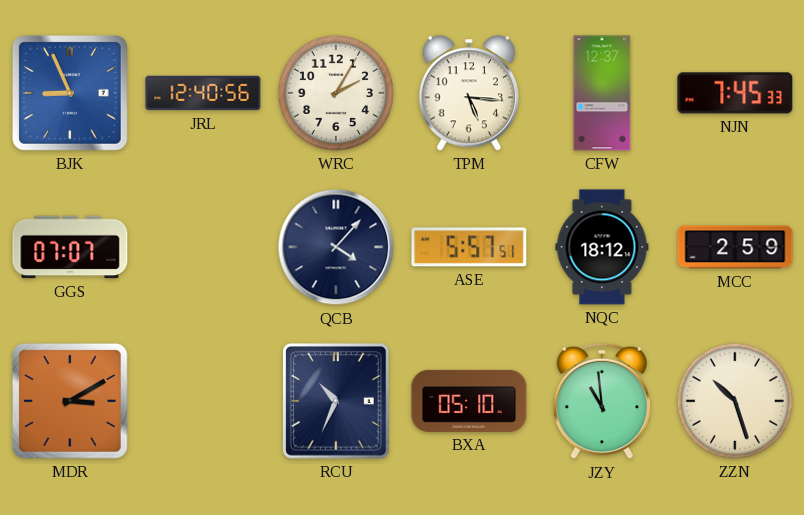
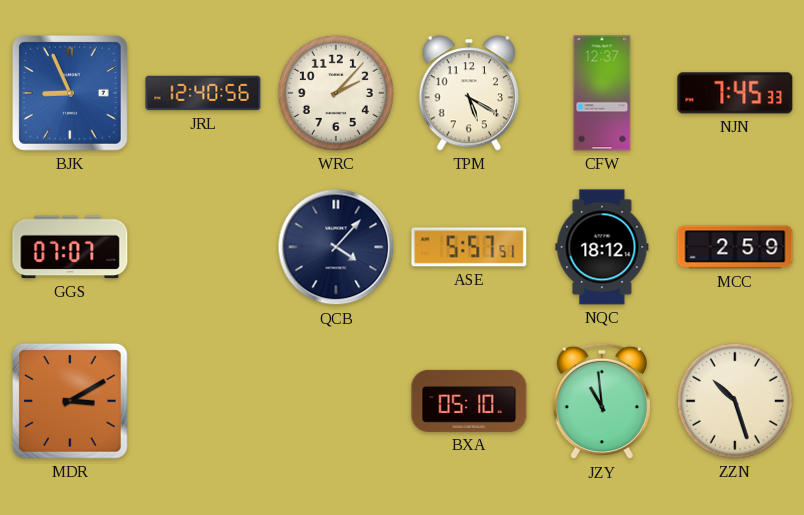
WRC: 2:05 -> 2:07 (336, 93)
TPM: 5:16 -> 5:20 (469, 93)
RCU: 10:34 -> none (337, 402)
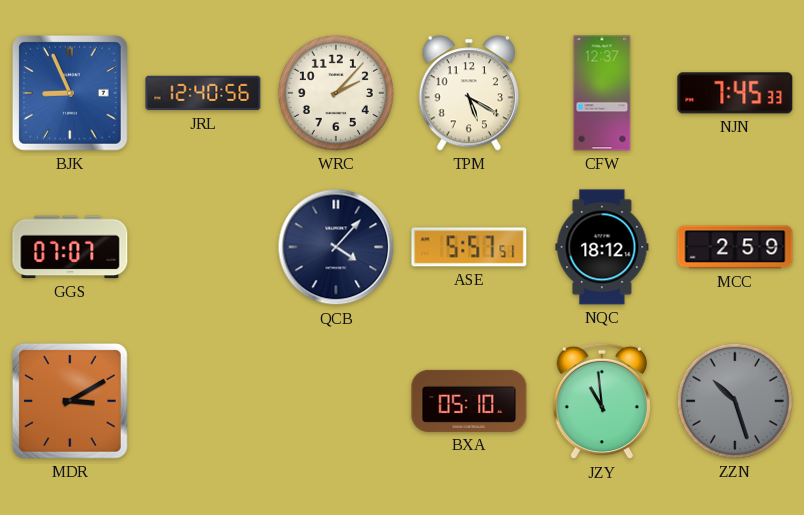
ZZN dial: cream -> grey (735, 401)
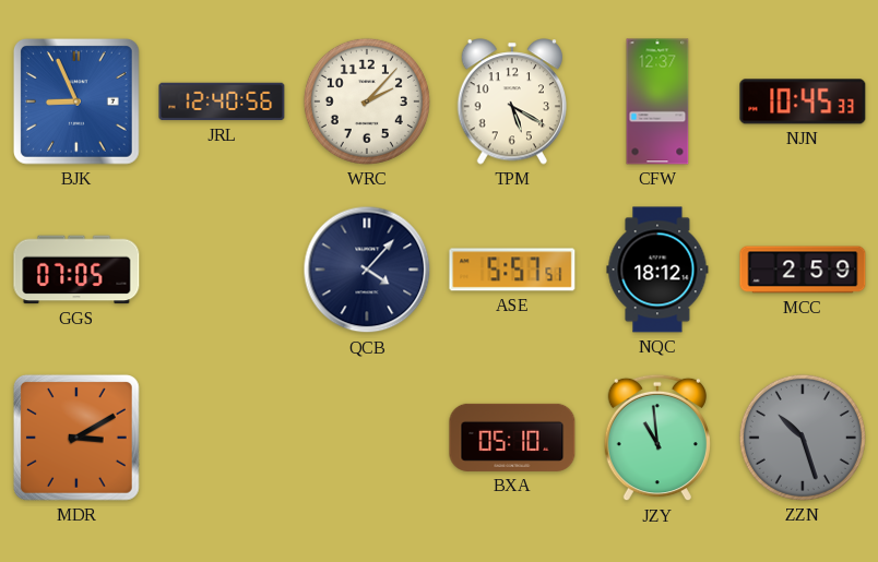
NJN: 7:45 -> 10:45 (803, 101)
GGS: 07:07 -> 07:05 (76, 270)
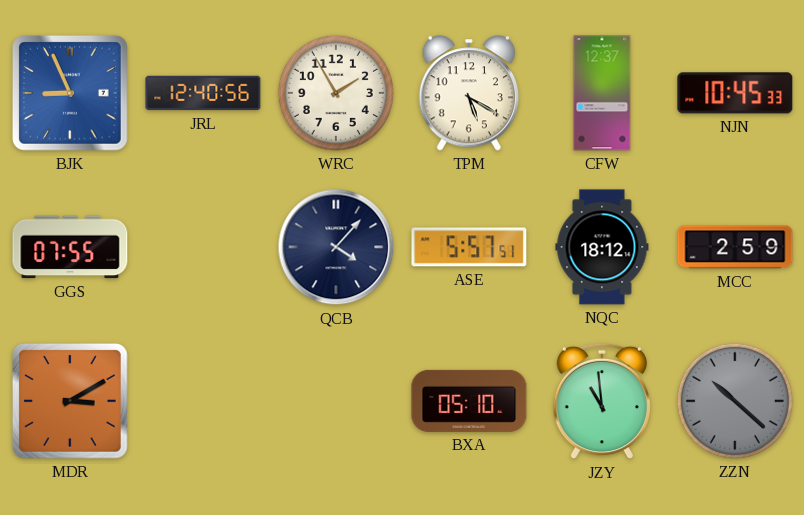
WRC: 2:07 -> 1:55 (336, 93)
GGS: 07:05 -> 07:55 (70, 247)
ZZN: 10:27 -> 10:22 (735, 401)
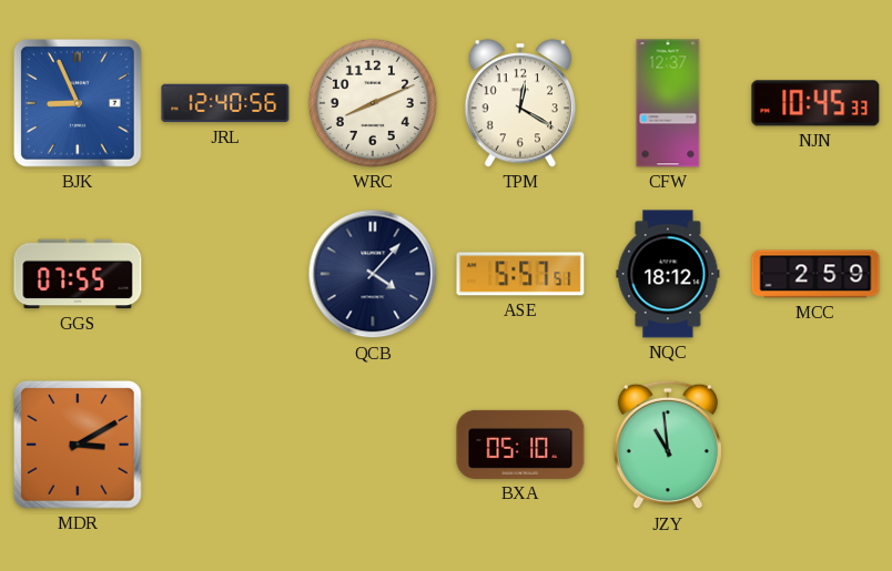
WRC: 1:55 -> 8:11 (373, 103)
TPM: 5:20 -> 12:20 (520, 103)
ZZN: 10:22 -> none (735, 401)
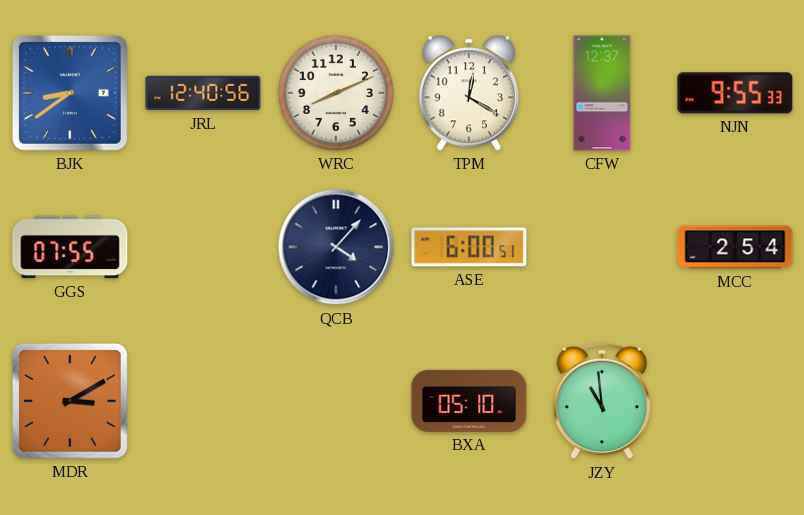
BJK: 8:56 -> 8:39 (70, 93)
NJN: 10:45 -> 9:55 (735, 93)
ASE: 5:57 -> 6:00 (469, 247)
NQC: 18:12 -> none (668, 274)
MCC: 2:59 -> 2:54 (735, 247)
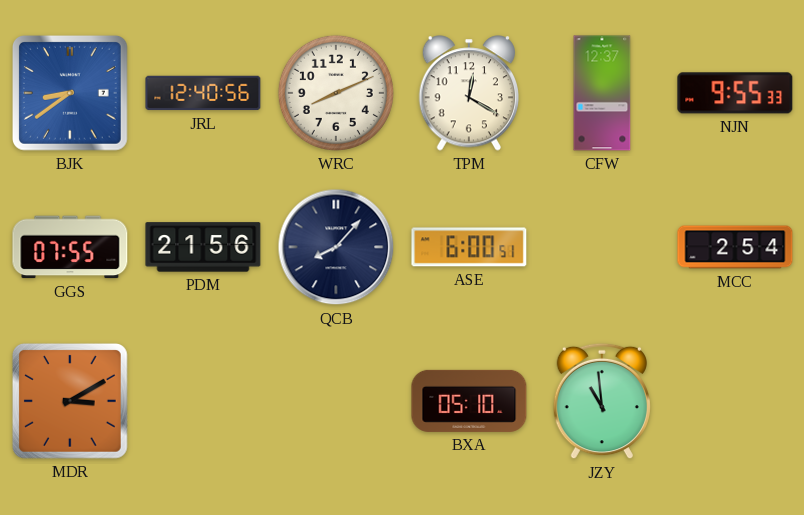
PDM: none -> 21:56 (203, 247)
QCB: 4:07 -> 8:07 (336, 247)
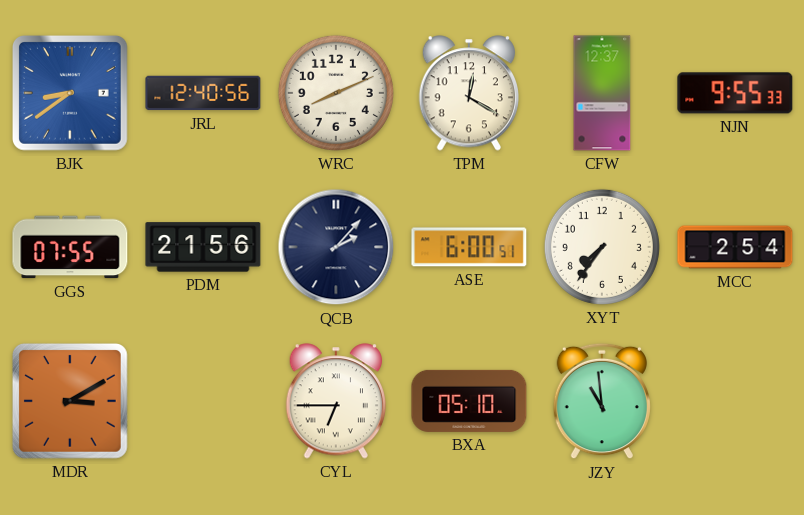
QCB: 8:07 -> 2:07 (336, 247)
XYT: none -> 7:36 (602, 247)
CYL: none -> 6:45 (336, 401)
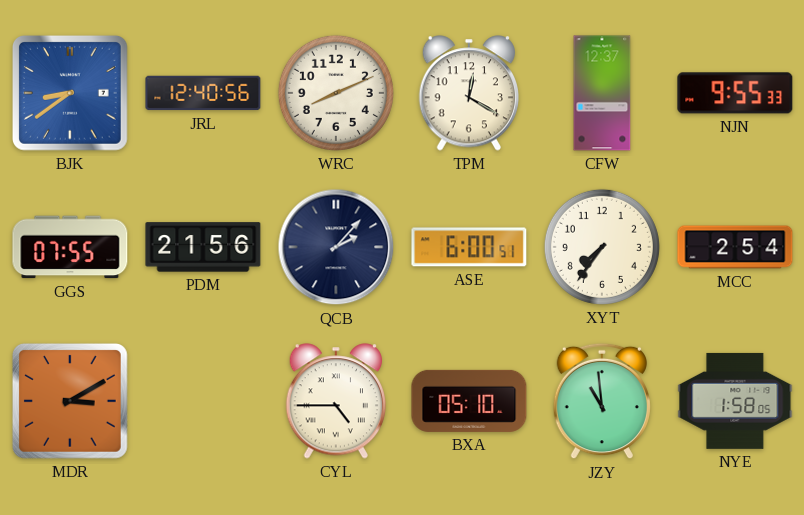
CYL: 6:45 -> 4:45 (336, 401)
NYE: none -> 1:58 (735, 401)
